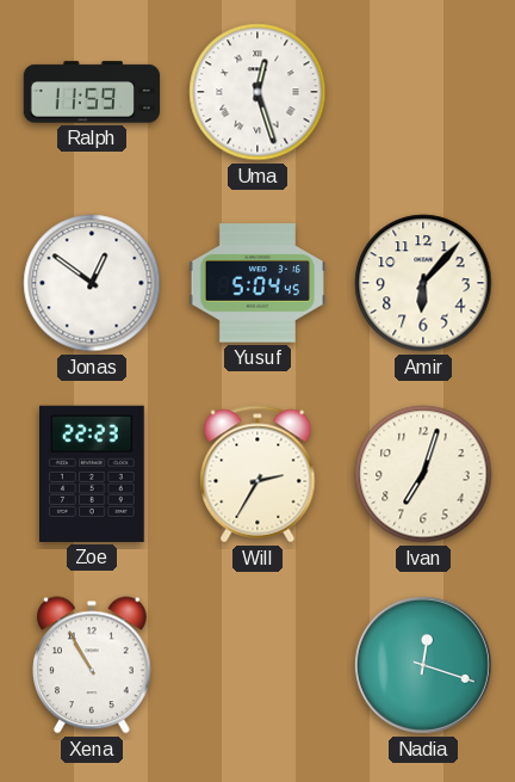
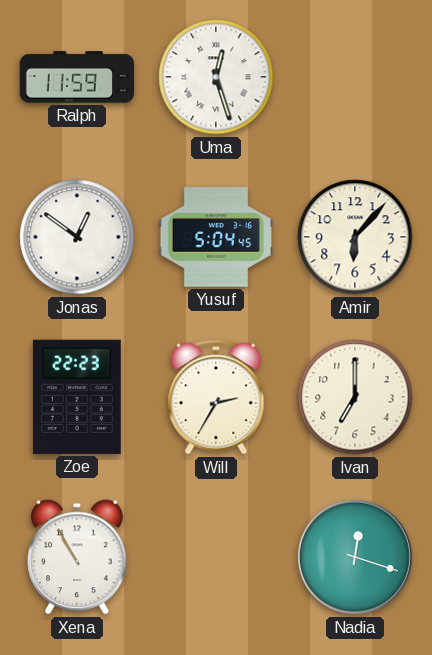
Ivan: 7:03 -> 7:00 (355, 397)
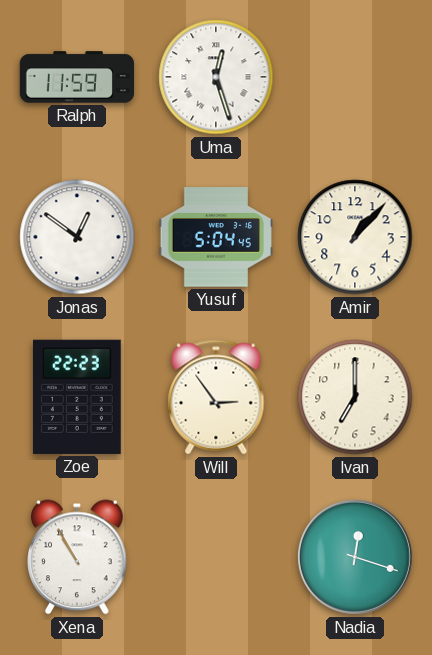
Amir: 6:07 -> 1:07 (355, 237)
Will: 2:35 -> 2:54 (216, 397)
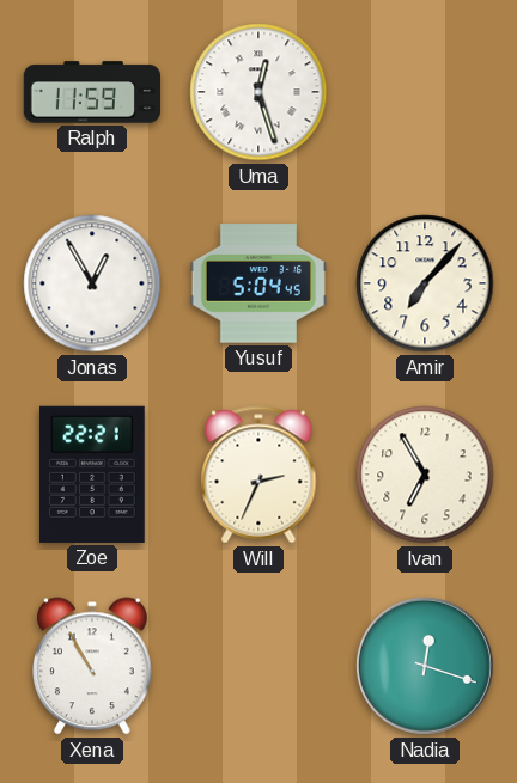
Jonas: 12:51 -> 12:55 (92, 283)
Amir: 1:07 -> 7:07 (425, 283)
Zoe: 22:23 -> 22:21 (92, 475)
Will: 2:54 -> 2:34 (258, 475)
Ivan: 7:00 -> 6:55 (425, 475)
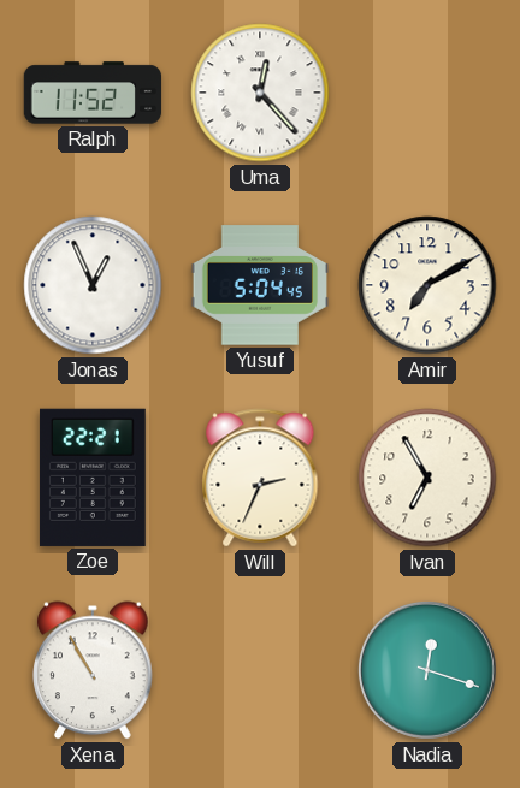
Ralph: 11:59 -> 11:52 (93, 93)
Uma: 12:27 -> 12:23 (260, 93)
Jonas: 12:55 -> 12:56 (93, 285)
Amir: 7:07 -> 7:10 (427, 285)
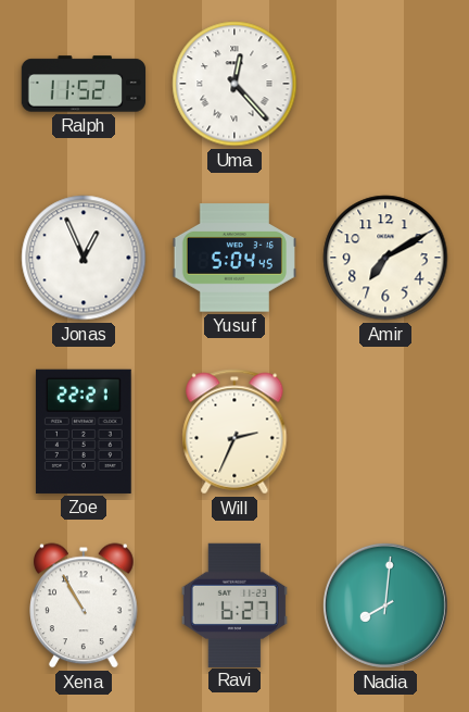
Ivan: 6:55 -> none (427, 478)
Ravi: none -> 6:27 (234, 604)
Nadia: 12:18 -> 8:01 (385, 605)
